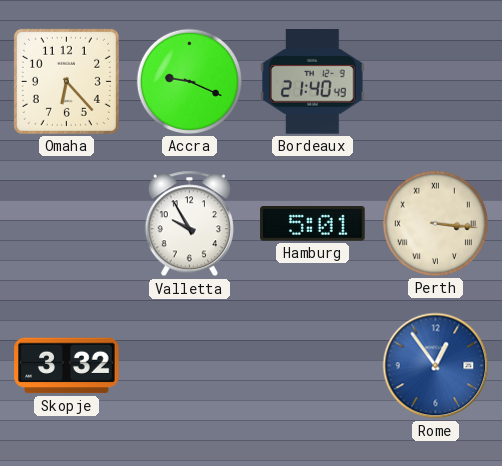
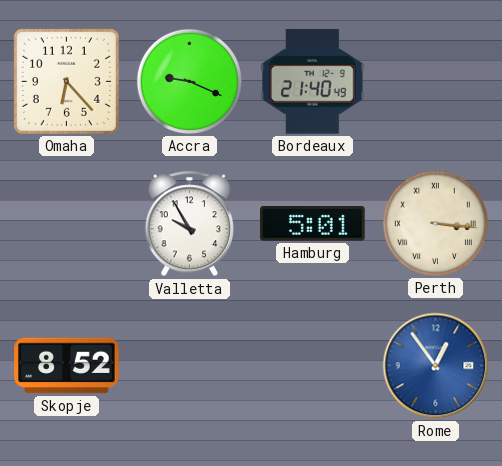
Skopje: 3:32 -> 8:52 (67, 366)
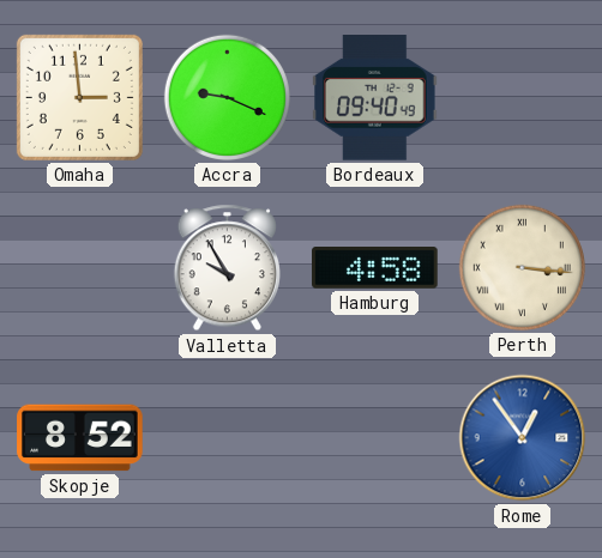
Omaha: 6:23 -> 2:59 (79, 97)
Bordeaux: 21:40 -> 09:40 (375, 98)
Hamburg: 5:01 -> 4:58 (375, 268)
